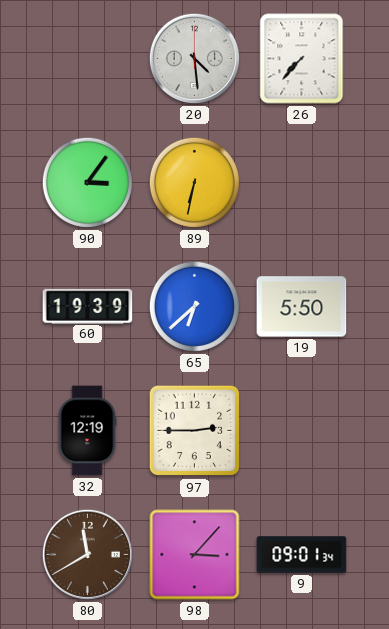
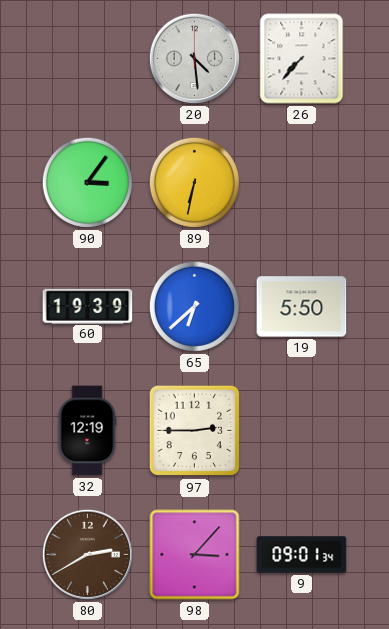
80: 11:40 -> 2:40 (87, 554)
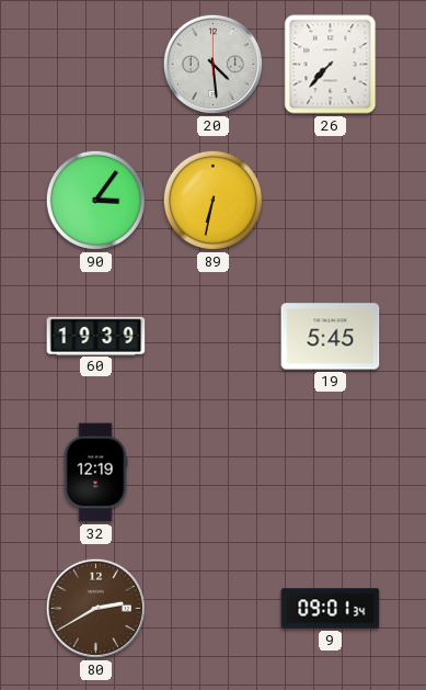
65: 6:38 -> none (194, 306)
19: 5:50 -> 5:45 (331, 337)
97: 2:45 -> none (195, 431)
98: 3:07 -> none (195, 555)
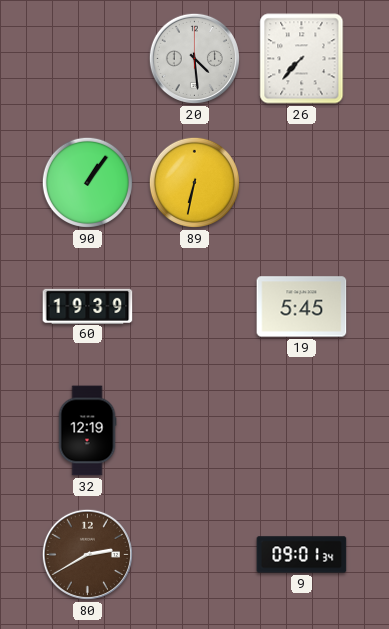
90: 3:06 -> 1:06 (87, 182)
